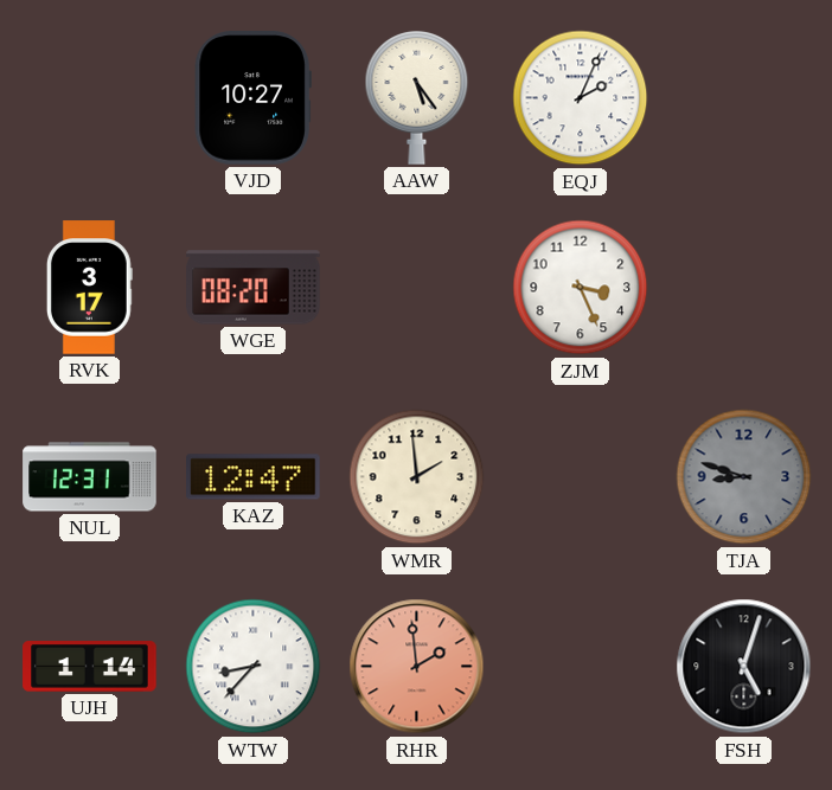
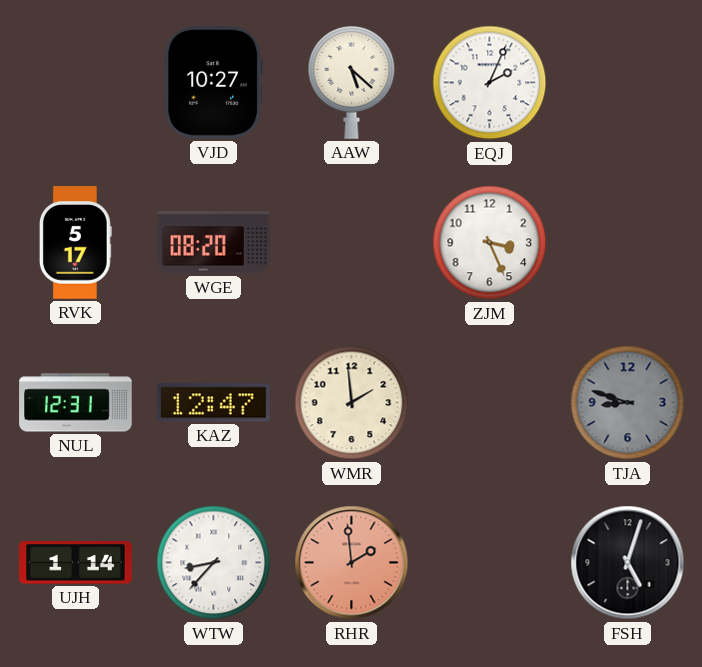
AAW: 5:24 -> 5:22 (352, 83)
RVK: 3:17 -> 5:17 (75, 243)
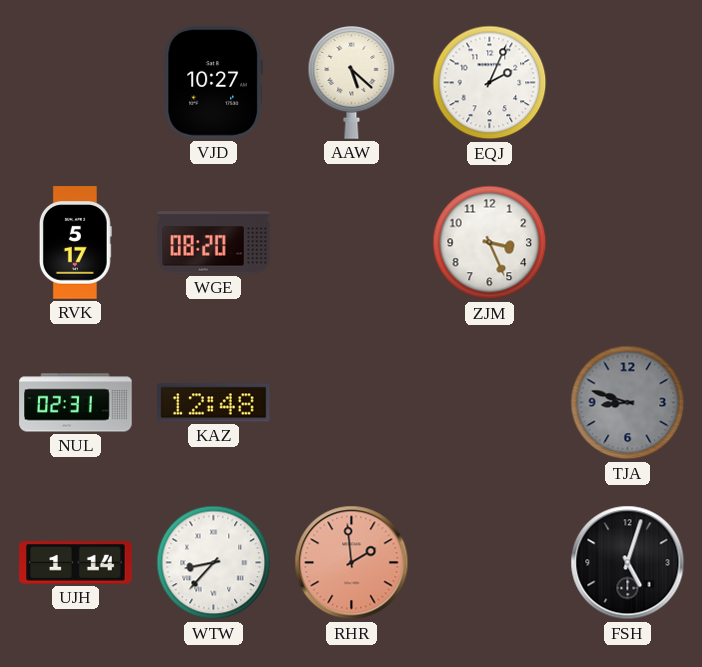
NUL: 12:31 -> 02:31 (76, 403)
KAZ: 12:47 -> 12:48 (214, 403)
WMR: 1:59 -> none (352, 403)
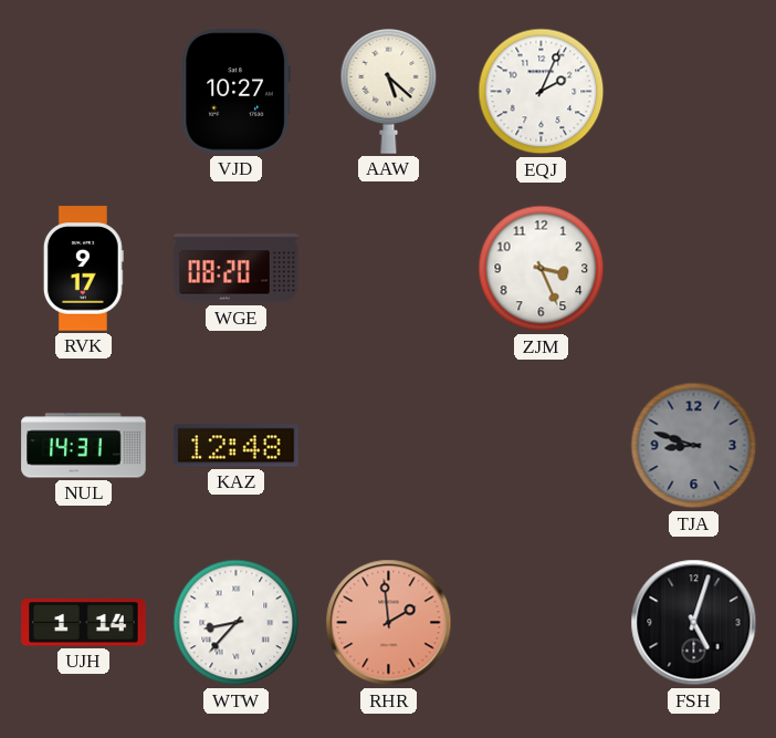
RVK: 5:17 -> 9:17 (83, 269)
NUL: 02:31 -> 14:31 (84, 446)
